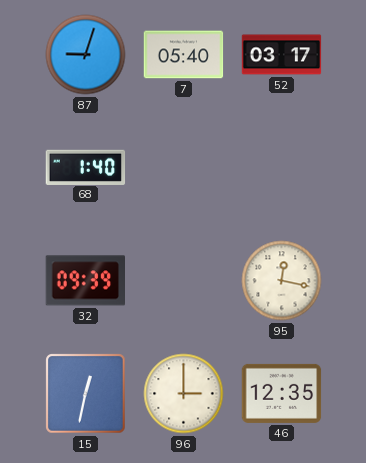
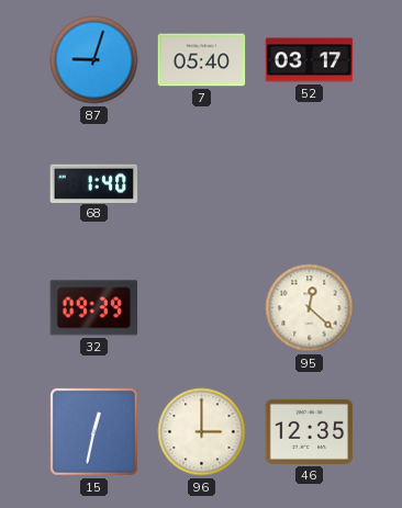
95: 12:17 -> 12:22 (310, 308)
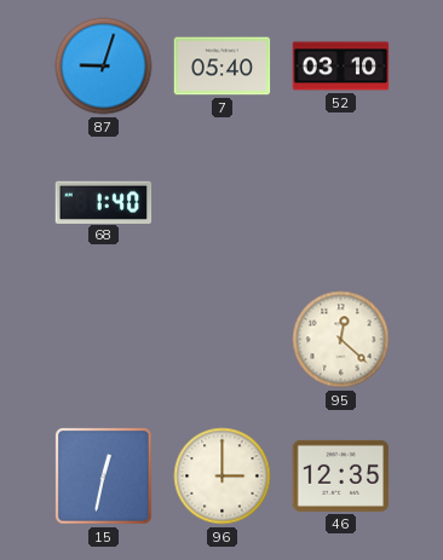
52: 03:17 -> 03:10 (341, 67)
32: 09:39 -> none (93, 308)
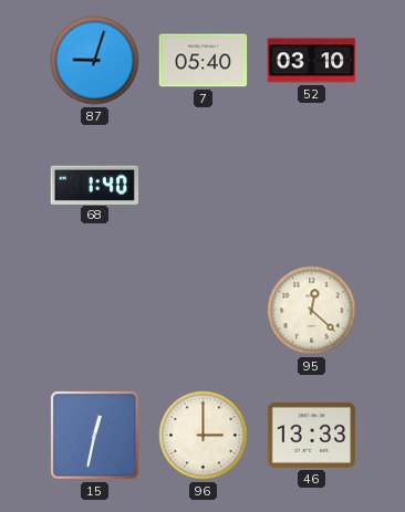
46: 12:35 -> 13:33 (312, 435)
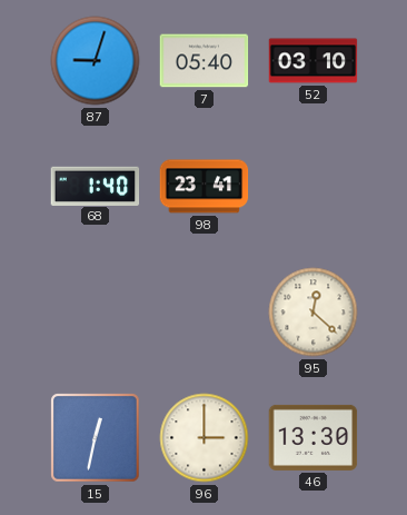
98: none -> 23:41 (205, 187)
46: 13:33 -> 13:30 (314, 437)
